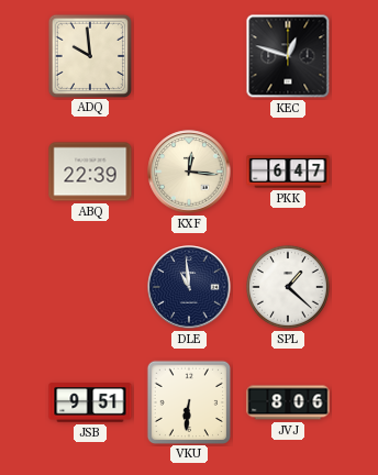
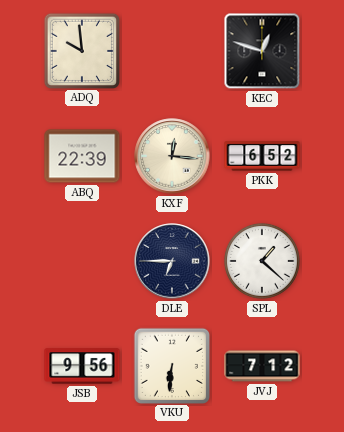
PKK: 6:47 -> 6:52 (262, 156)
DLE: 10:59 -> 6:45 (172, 261)
JSB: 9:51 -> 9:56 (82, 366)
JVJ: 8:06 -> 7:12 (262, 366)
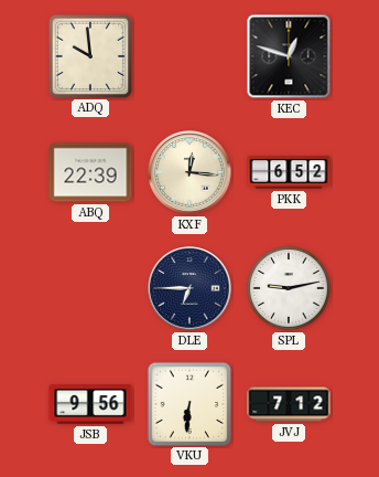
SPL: 1:22 -> 9:13 (289, 288)
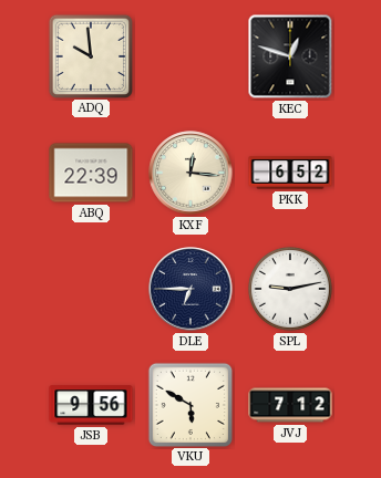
VKU: 6:31 -> 5:50 (189, 404)
